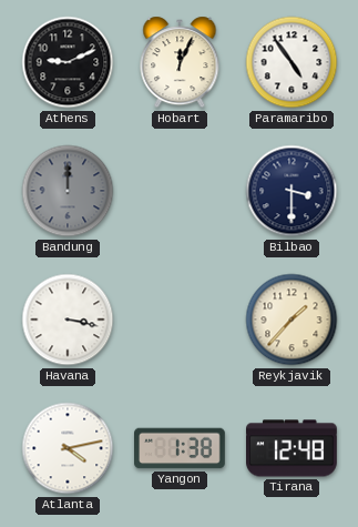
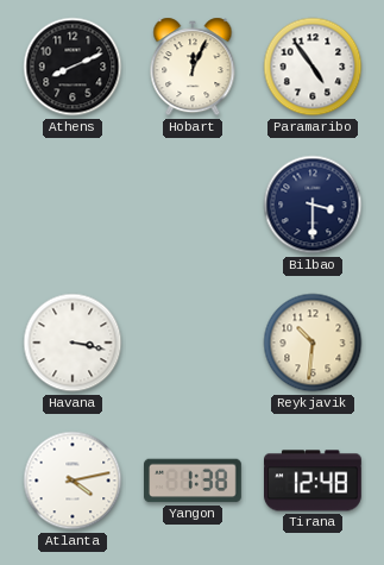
Athens: 9:11 -> 8:11 (73, 67)
Bandung: 12:00 -> none (68, 191)
Reykjavik: 1:37 -> 10:31 (313, 343)
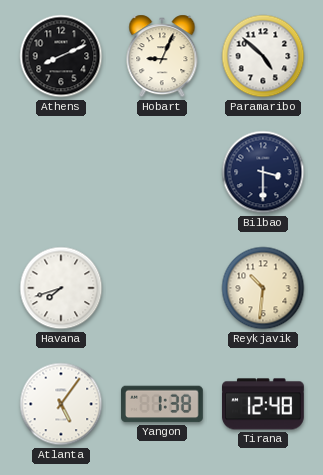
Hobart: 12:04 -> 9:04 (162, 56)
Paramaribo: 4:54 -> 4:52 (263, 56)
Havana: 3:17 -> 7:42 (61, 288)
Atlanta: 4:13 -> 5:06 (61, 404)
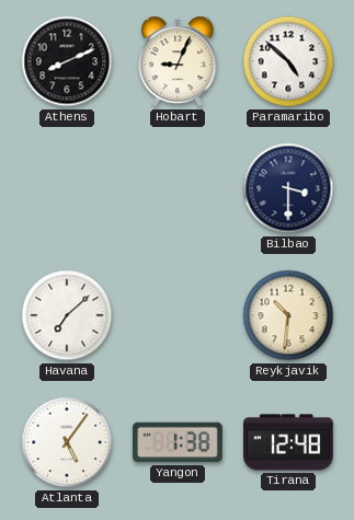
Havana: 7:42 -> 7:08 (67, 315)
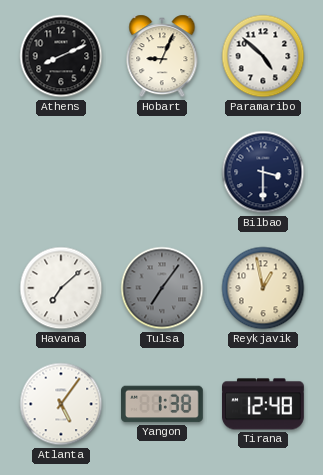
Tulsa: none -> 7:06 (162, 288)
Reykjavik: 10:31 -> 12:58 (263, 288)
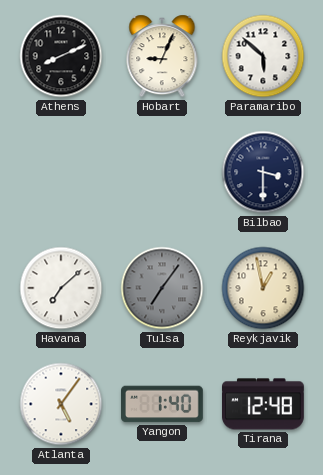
Paramaribo: 4:52 -> 5:52 (263, 56)
Yangon: 1:38 -> 1:40 (163, 404)
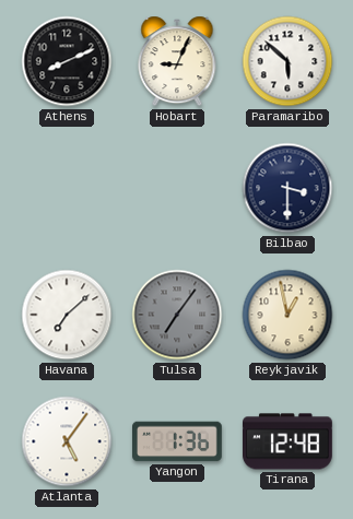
Yangon: 1:40 -> 1:36 (178, 441)
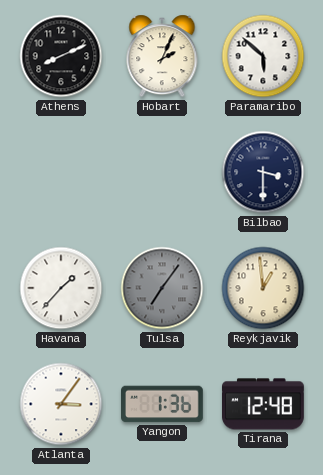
Hobart: 9:04 -> 2:04 (162, 56)
Havana: 7:08 -> 1:37 (61, 288)
Reykjavik: 12:58 -> 12:59 (263, 288)
Atlanta: 5:06 -> 3:06 (61, 404)
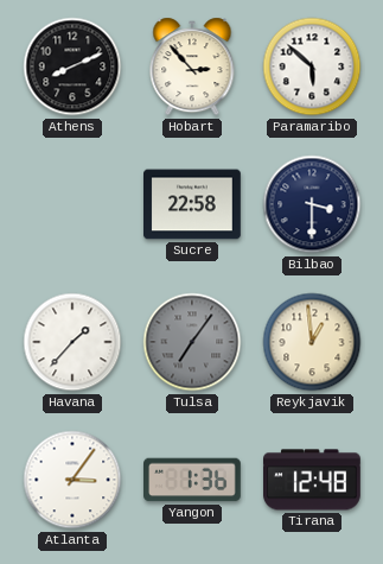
Hobart: 2:04 -> 2:53 (192, 66)
Sucre: none -> 22:58 (192, 204)
